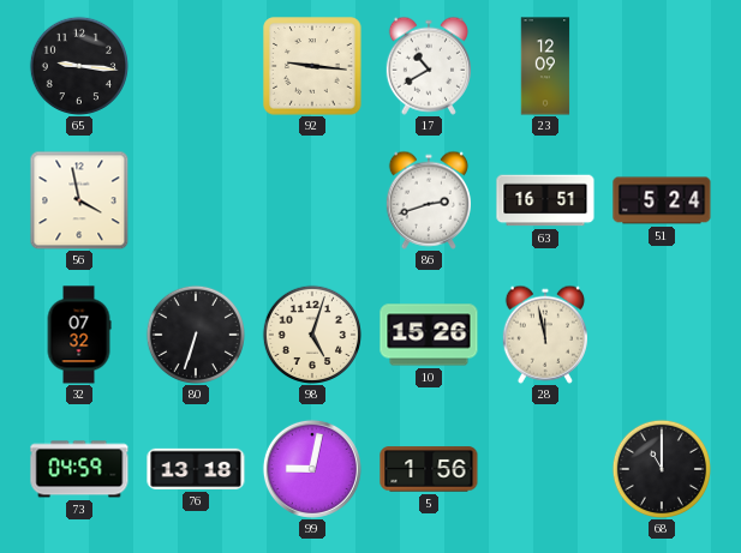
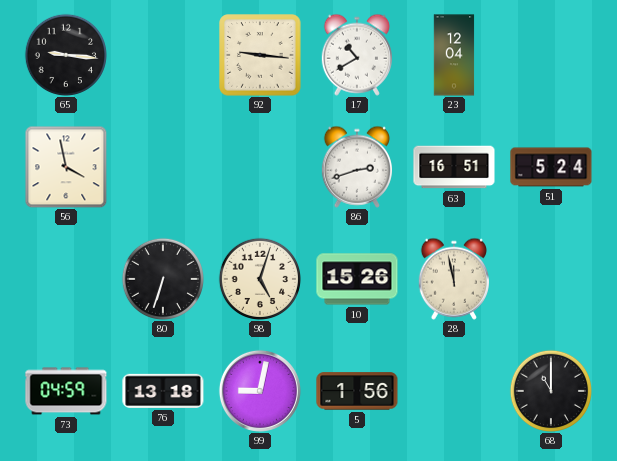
23: 12:09 -> 12:04 (454, 55)
32: 07:32 -> none (79, 335)
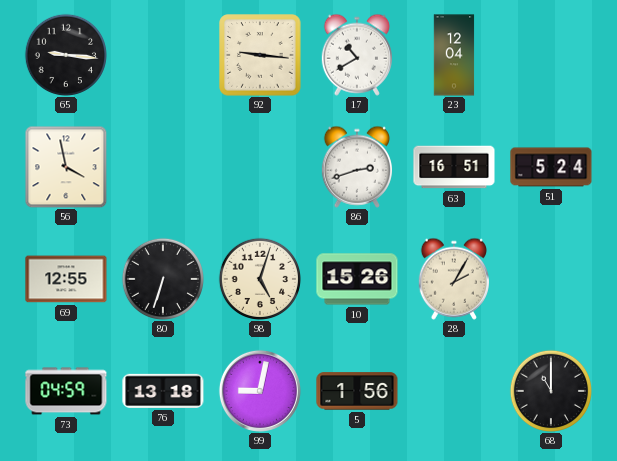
69: none -> 12:55 (66, 279)
28: 11:58 -> 2:05 (454, 279)
